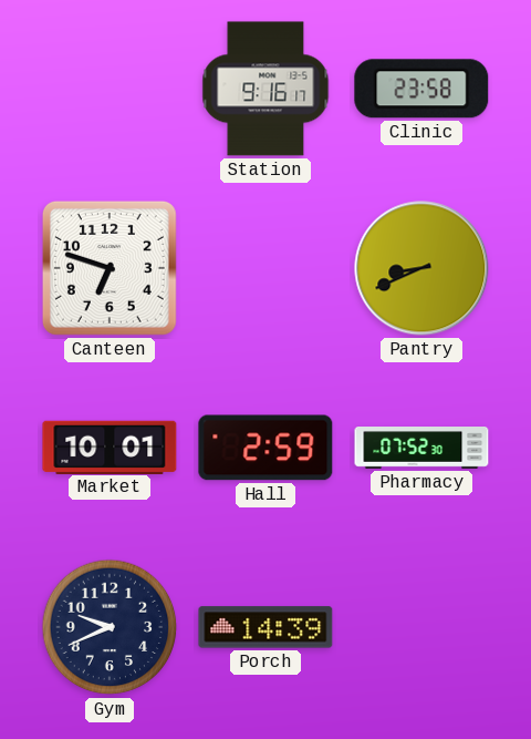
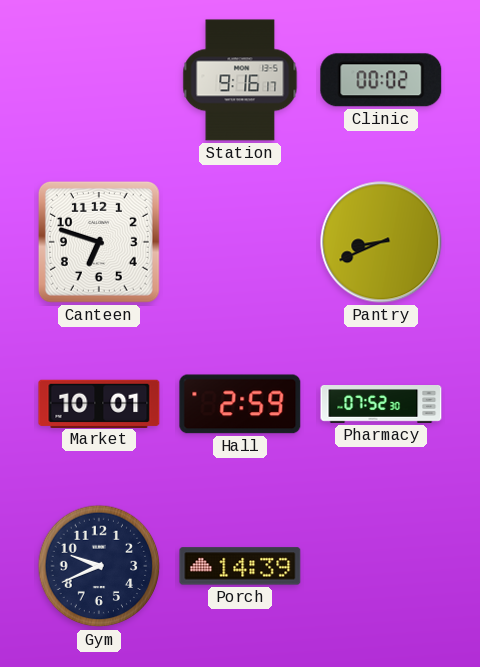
Clinic: 23:58 -> 00:02 (381, 80)
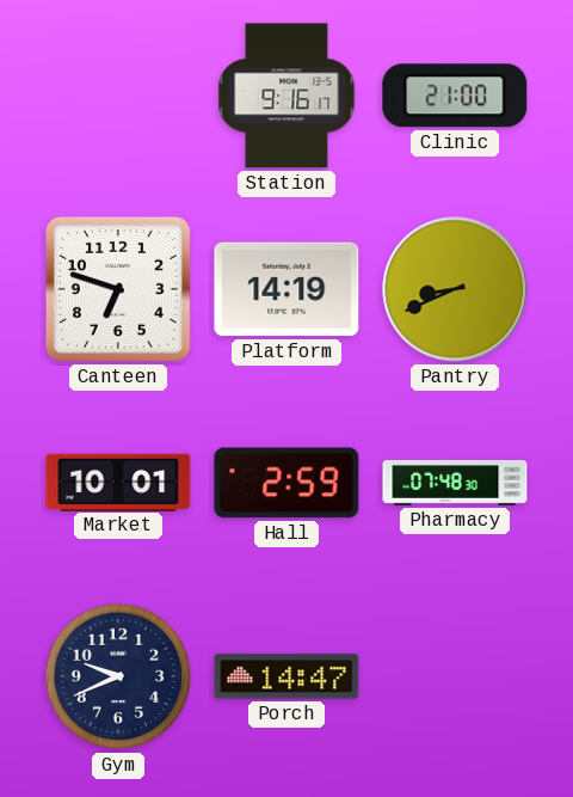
Clinic: 00:02 -> 21:00 (455, 96)
Platform: none -> 14:19 (286, 289)
Pharmacy: 07:52 -> 07:48 (455, 484)
Porch: 14:39 -> 14:47 (286, 676)
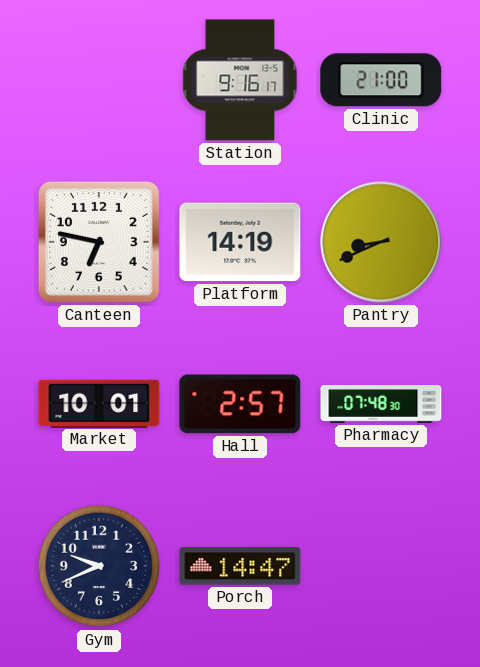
Canteen: 6:48 -> 6:47 (99, 242)
Hall: 2:59 -> 2:57 (240, 404)
